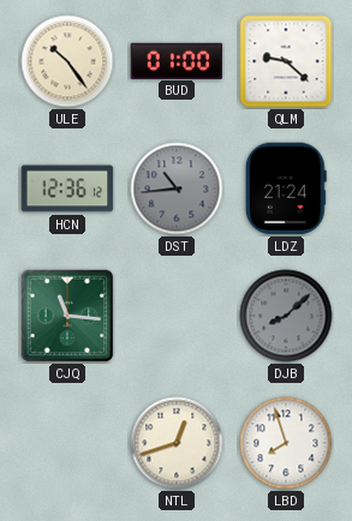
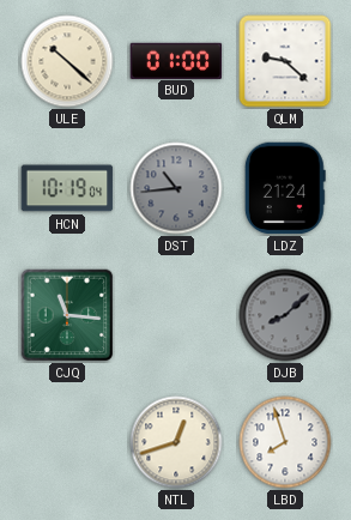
ULE: 10:24 -> 10:22 (67, 61)
HCN: 12:36 -> 10:19 (67, 188)
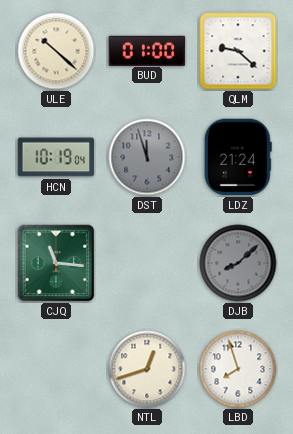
DST: 10:44 -> 11:57 (147, 157)
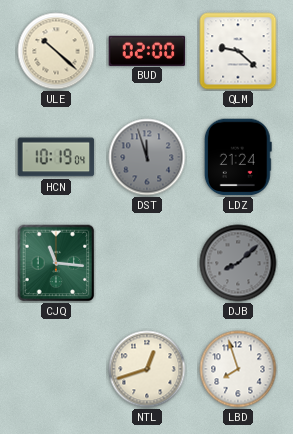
BUD: 01:00 -> 02:00 (147, 50)
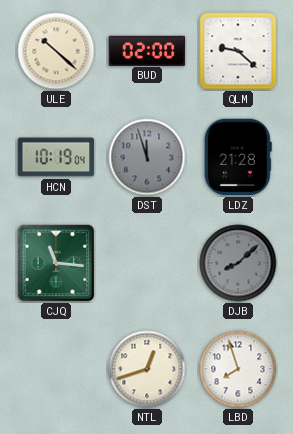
LDZ: 21:24 -> 21:28 (238, 157)
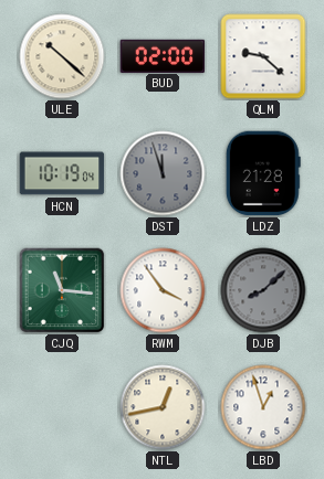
RWM: none -> 3:54 (163, 290)
NTL: 12:42 -> 12:43 (163, 407)
LBD: 7:57 -> 12:57 (263, 407)
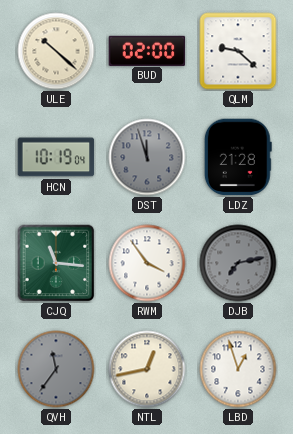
DJB: 8:08 -> 7:13 (238, 263)
QVH: none -> 11:36 (56, 369)
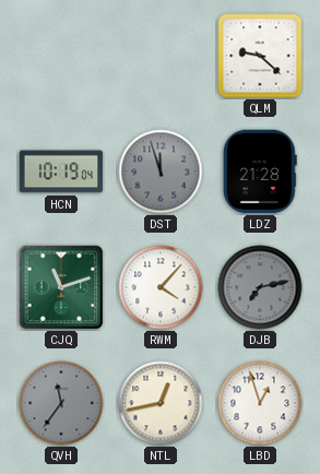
ULE: 10:22 -> none (56, 51)
BUD: 02:00 -> none (147, 50)
CJQ: 11:16 -> 11:12 (61, 287)
RWM: 3:54 -> 4:07 (161, 287)
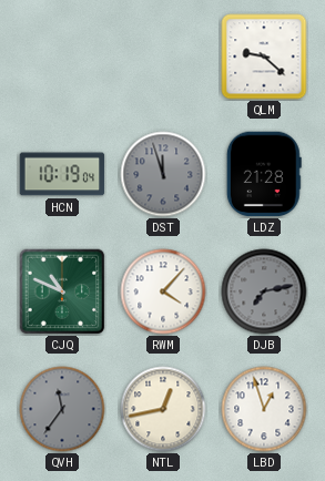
CJQ: 11:12 -> 10:49 (62, 291)
